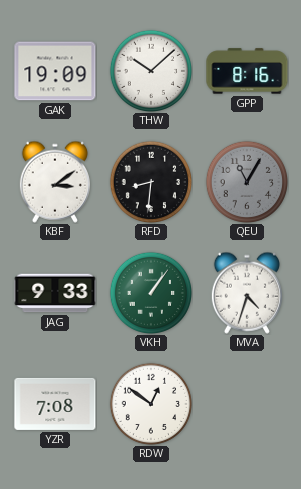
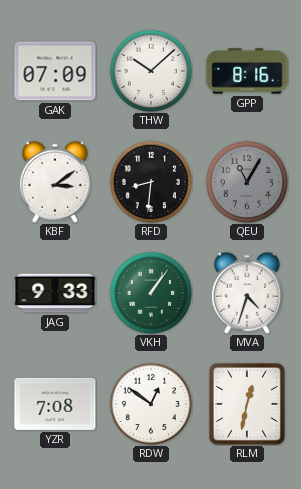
GAK: 19:09 -> 07:09 (55, 71)
RLM: none -> 12:32 (247, 404)
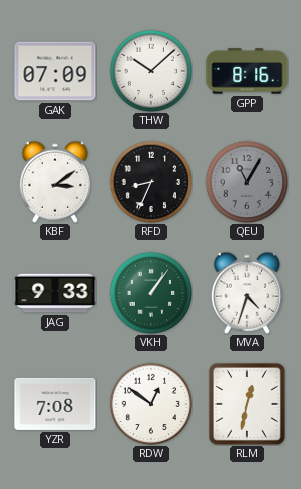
RFD: 8:31 -> 8:34 (150, 181)
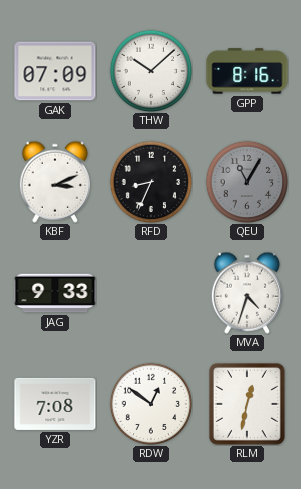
KBF: 3:09 -> 3:11 (55, 182)
VKH: 1:06 -> none (150, 292)
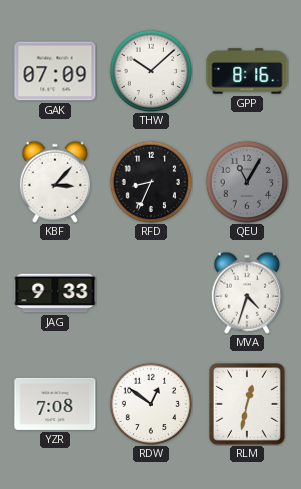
KBF: 3:11 -> 3:07 (55, 182)
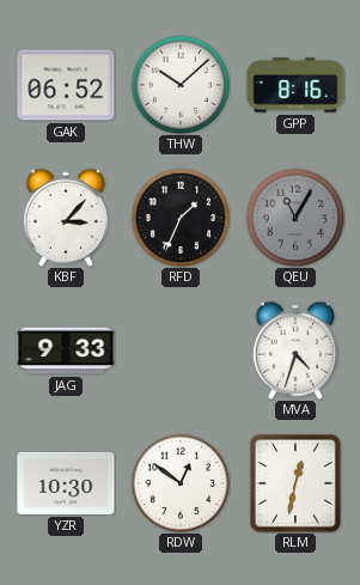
GAK: 07:09 -> 06:52 (66, 85)
RFD: 8:34 -> 1:34 (179, 217)
YZR: 7:08 -> 10:30 (66, 483)
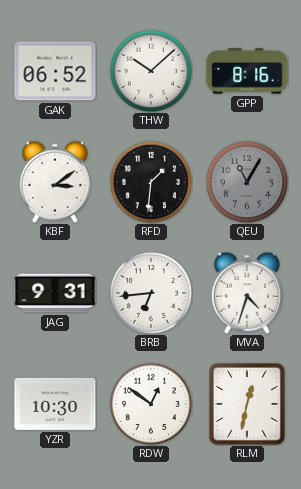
KBF: 3:07 -> 3:09 (55, 182)
RFD: 1:34 -> 1:31 (150, 181)
JAG: 9:33 -> 9:31 (55, 293)
BRB: none -> 6:44 (150, 292)
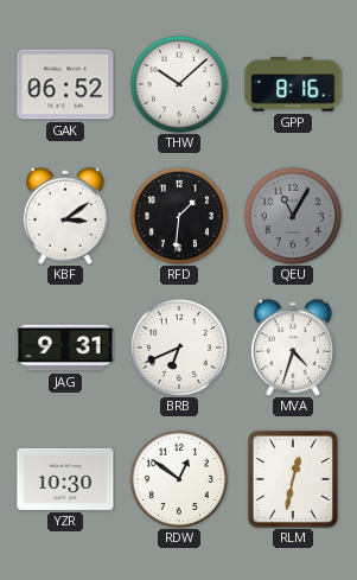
BRB: 6:44 -> 6:41 (178, 346)
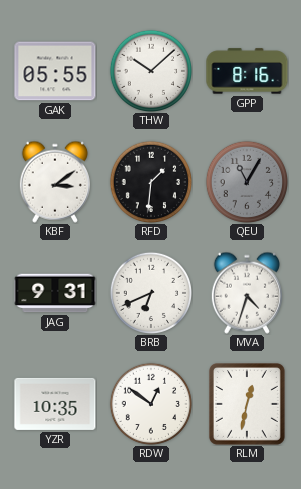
GAK: 06:52 -> 05:55 (55, 71)
YZR: 10:30 -> 10:35 (55, 404)
